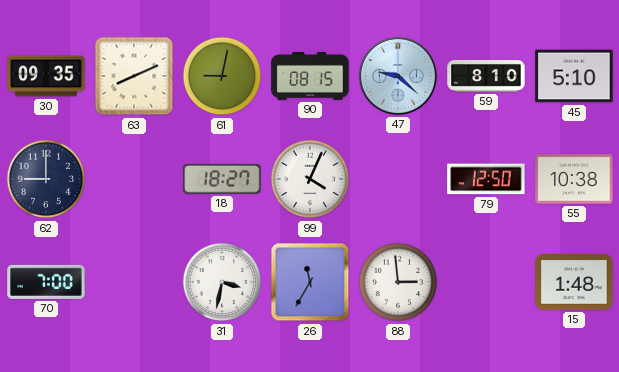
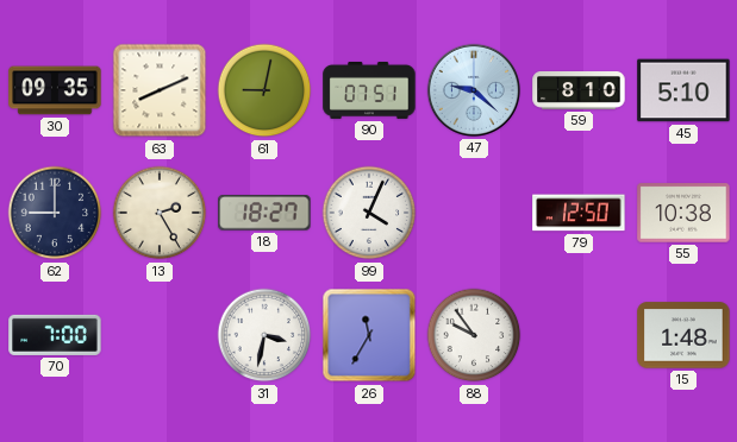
90: 08:15 -> 07:51 (369, 90)
13: none -> 2:25 (160, 213)
88: 2:59 -> 9:54 (474, 335)
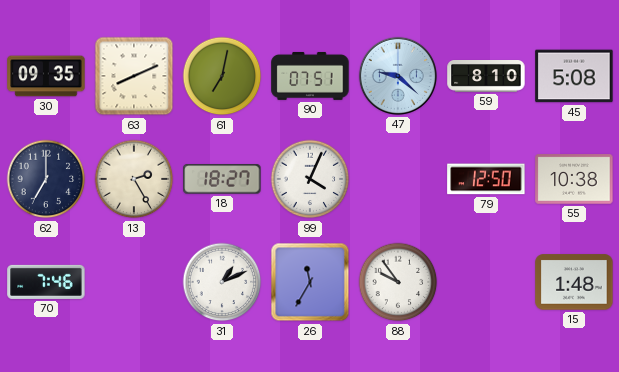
61: 9:02 -> 7:02 (222, 76)
45: 5:10 -> 5:08 (574, 76)
62: 9:00 -> 7:00 (46, 179)
70: 7:00 -> 7:46 (46, 282)
31: 3:32 -> 1:11 (222, 282)
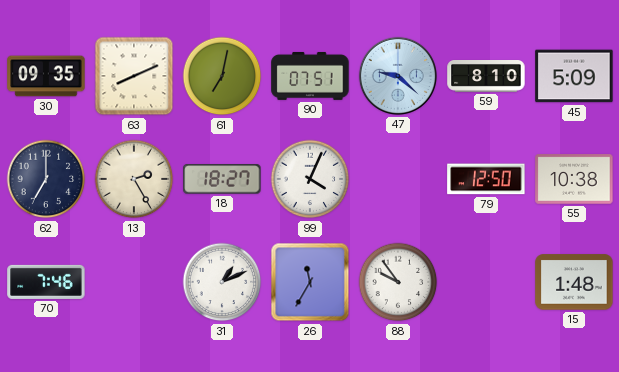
45: 5:08 -> 5:09 (574, 76)
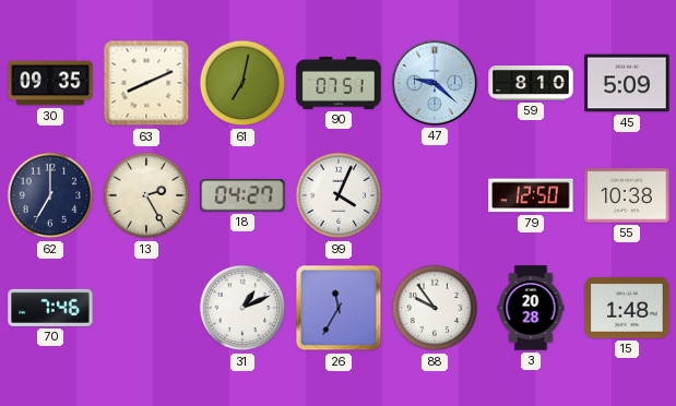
18: 18:27 -> 04:27 (242, 195)
3: none -> 20:28 (531, 308)
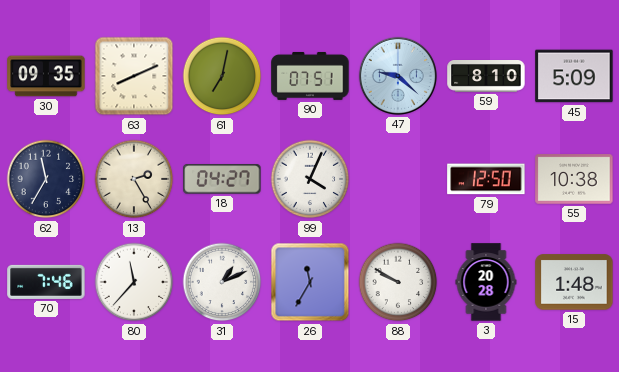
62: 7:00 -> 11:35 (46, 179)
80: none -> 11:37 (134, 282)
88: 9:54 -> 9:50 (398, 282)
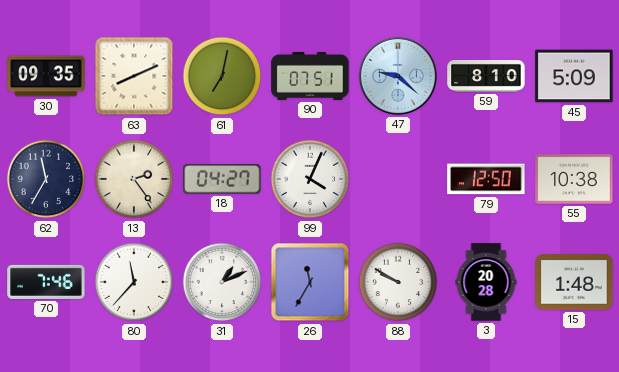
13: 2:25 -> 2:24 (134, 179)
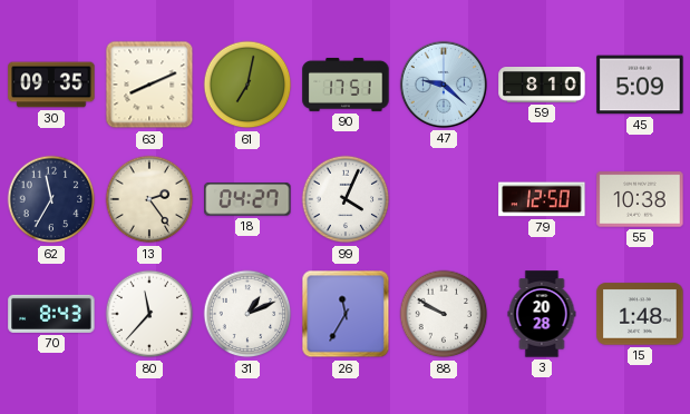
90: 07:51 -> 17:51 (346, 85)
70: 7:46 -> 8:43 (51, 314)
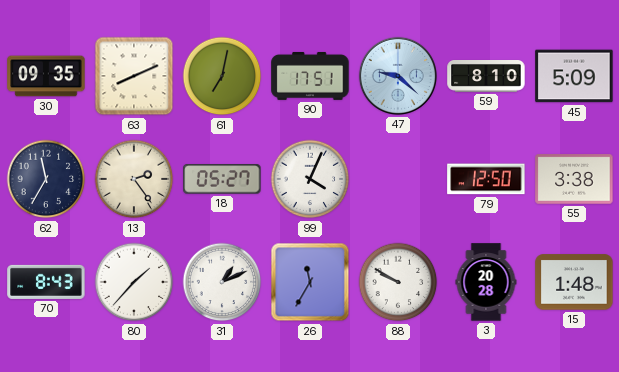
18: 04:27 -> 05:27 (222, 179)
55: 10:38 -> 3:38 (574, 179)
80: 11:37 -> 1:37 (134, 282)
